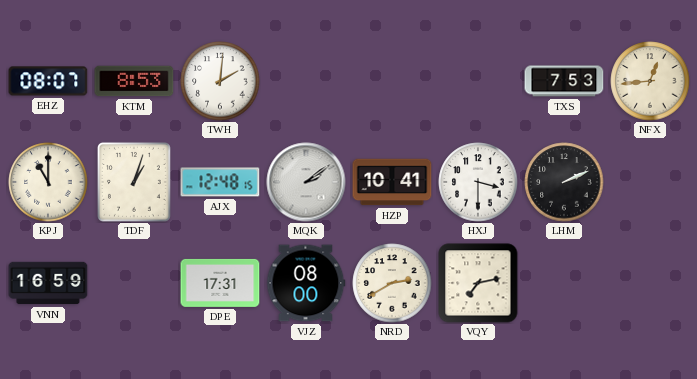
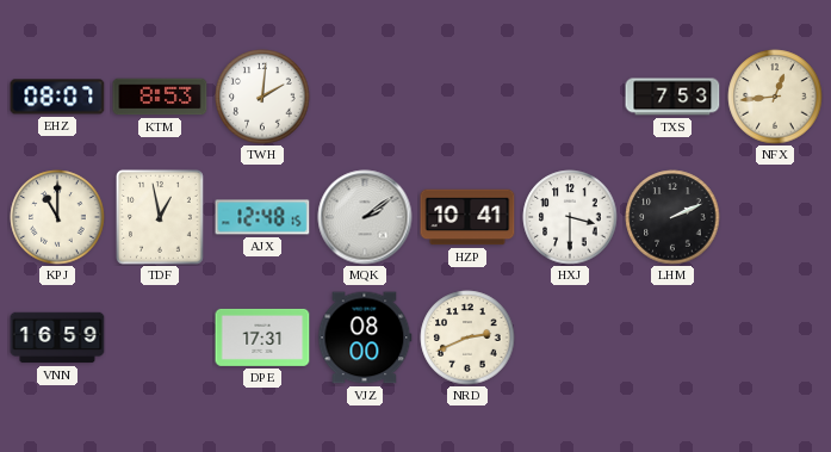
TDF: 1:03 -> 12:58 (160, 217)
NRD: 2:40 -> 2:41 (467, 338)
VQY: 7:13 -> none (478, 283)
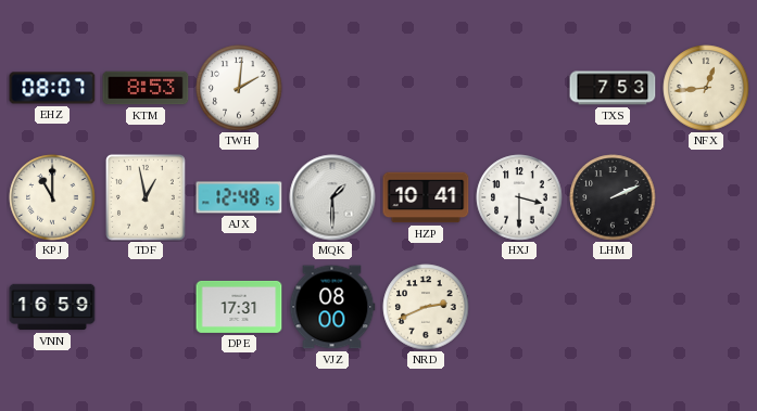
MQK: 2:09 -> 1:30 (332, 197)
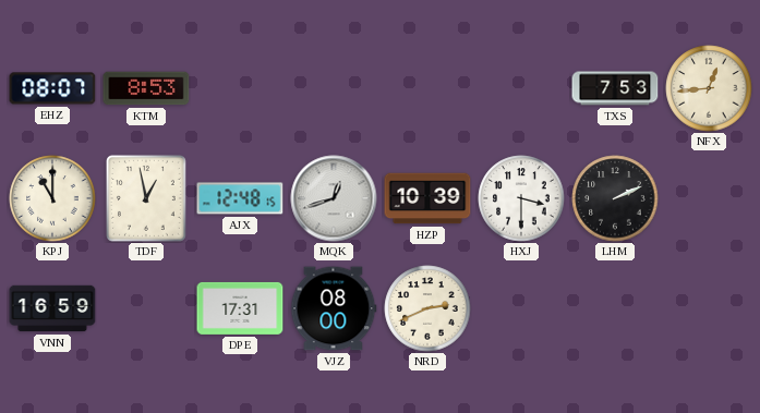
TWH: 2:01 -> none (239, 88)
MQK: 1:30 -> 12:42 (334, 198)
HZP: 10:41 -> 10:39 (427, 198)
